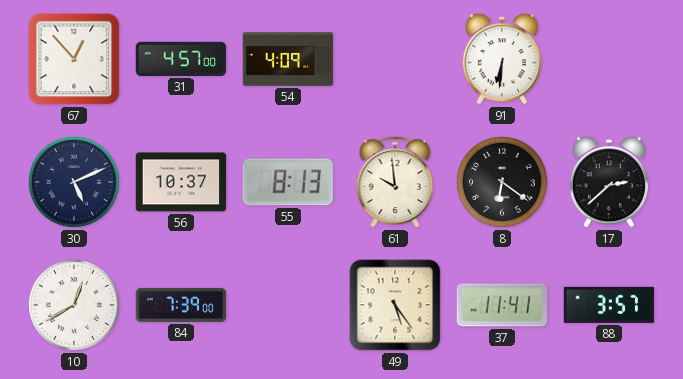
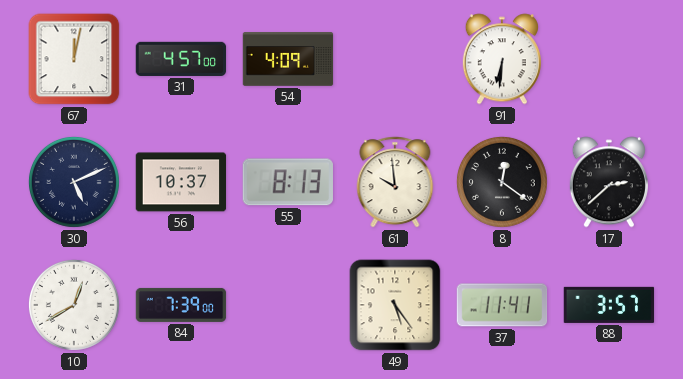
67: 12:53 -> 12:02 (74, 59)
8: 6:21 -> 12:21 (502, 182)
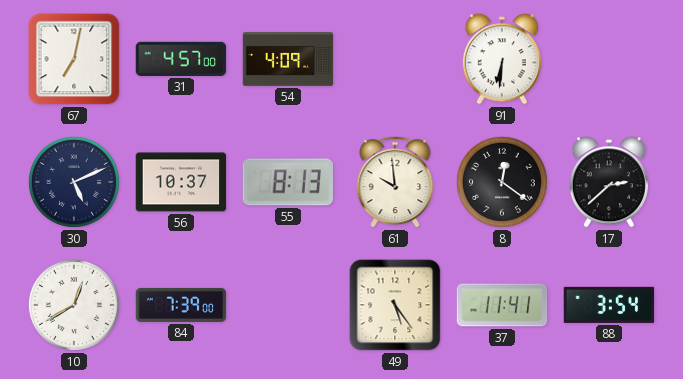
67: 12:02 -> 7:02 (74, 59)
88: 3:57 -> 3:54 (609, 305)
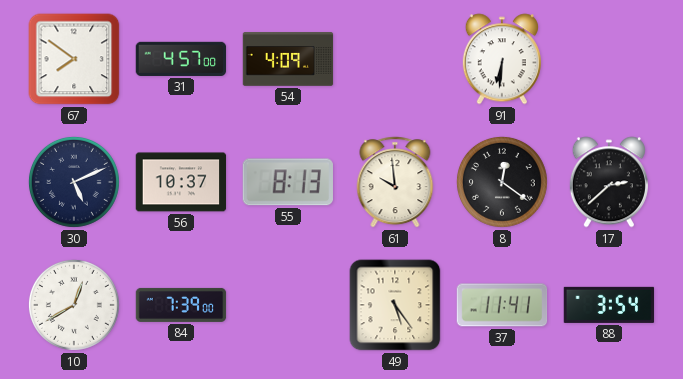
67: 7:02 -> 7:51 (74, 59)
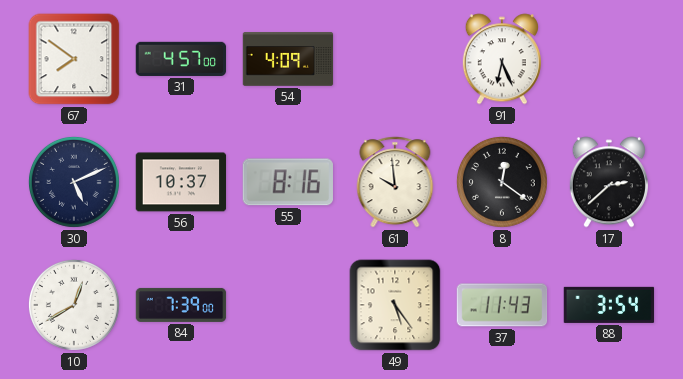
91: 6:31 -> 6:26 (502, 59)
55: 8:13 -> 8:16 (288, 182)
37: 11:41 -> 11:43 (502, 305)
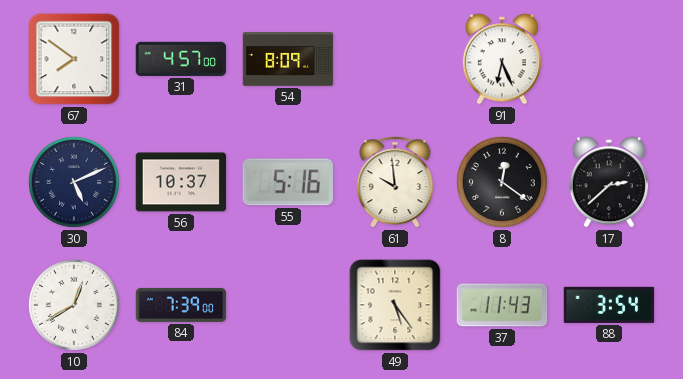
54: 4:09 -> 8:09 (288, 59)
55: 8:16 -> 5:16 (288, 182)
